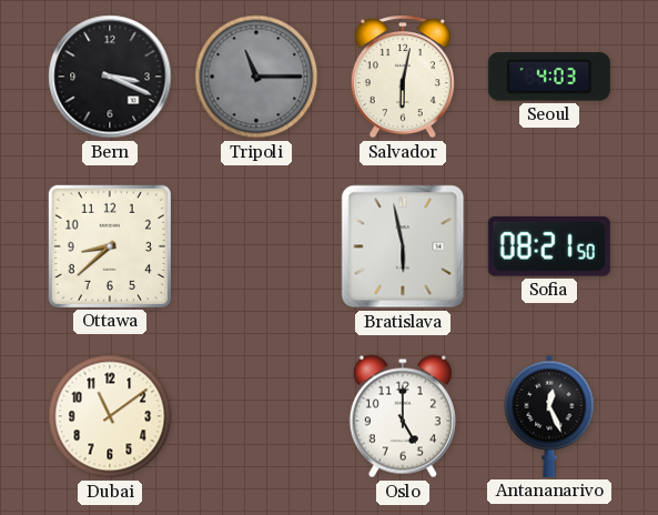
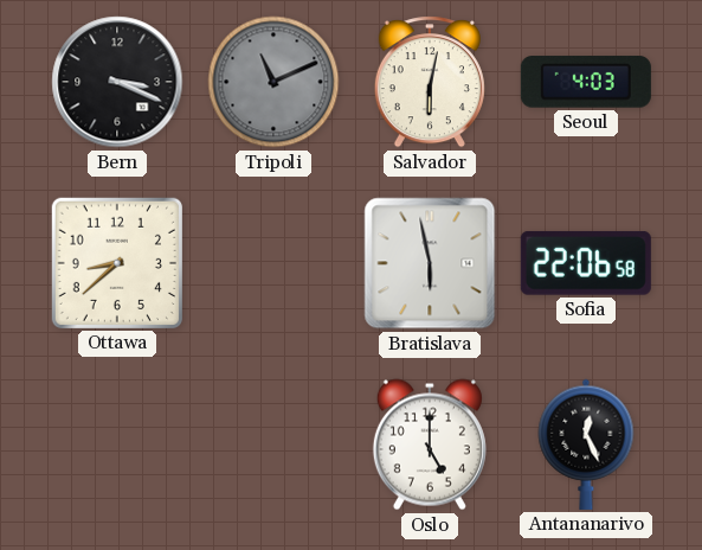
Tripoli: 11:15 -> 11:11 (273, 82)
Sofia: 08:21 -> 22:06 (586, 263)
Dubai: 11:09 -> none (110, 416)
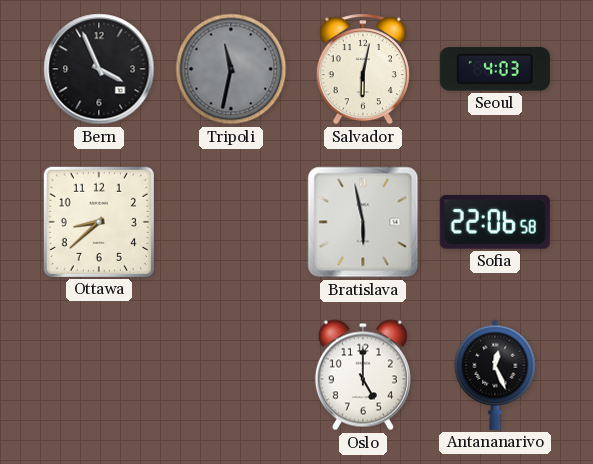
Bern: 3:19 -> 3:56 (99, 69)
Tripoli: 11:11 -> 11:32 (231, 69)
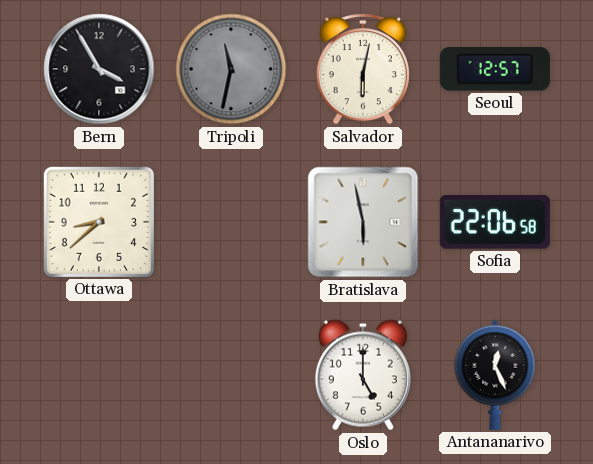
Bern: 3:56 -> 3:55 (99, 69)
Seoul: 4:03 -> 12:57 (495, 69)
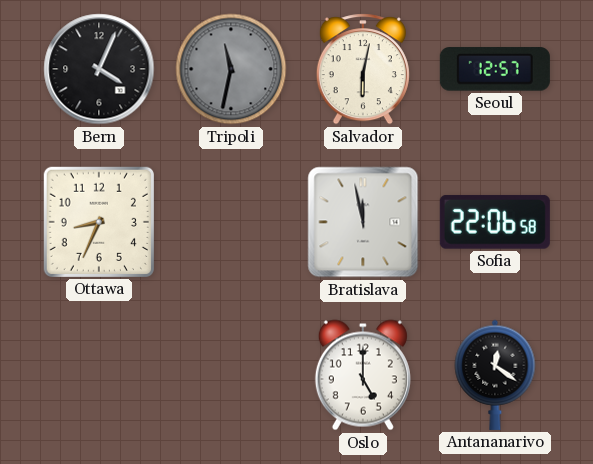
Bern: 3:55 -> 4:04 (99, 69)
Ottawa: 8:38 -> 8:34 (99, 222)
Bratislava: 5:58 -> 11:58 (363, 222)
Antananarivo: 12:26 -> 12:21 (495, 375)
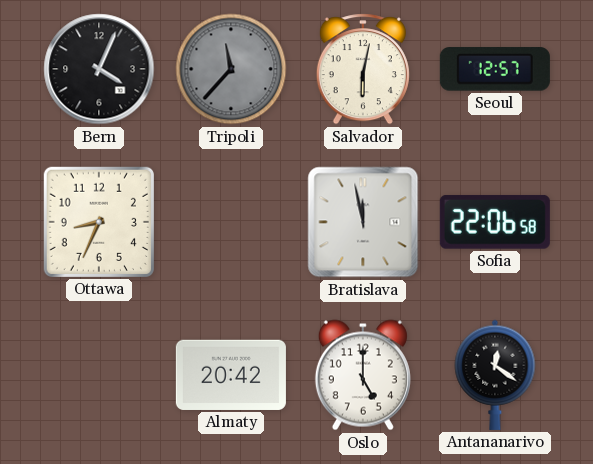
Tripoli: 11:32 -> 11:37 (231, 69)
Almaty: none -> 20:42 (231, 375)
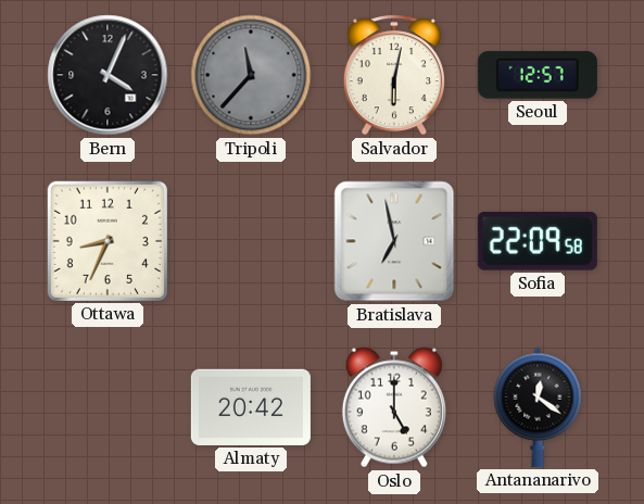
Bratislava: 11:58 -> 6:58 (394, 241)
Sofia: 22:06 -> 22:09 (538, 241)
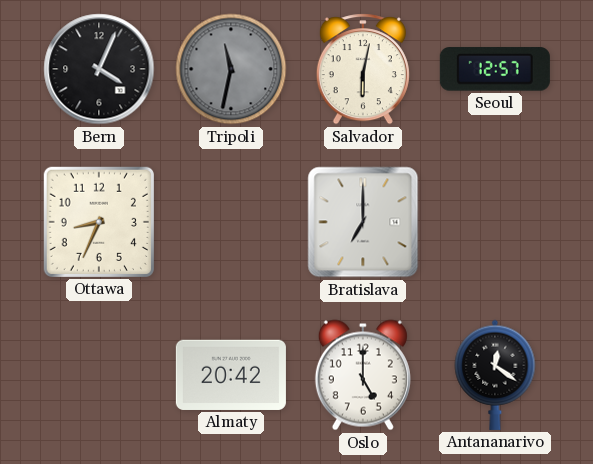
Tripoli: 11:37 -> 11:32 (231, 69)
Bratislava: 6:58 -> 7:00 (363, 222)
Sofia: 22:09 -> none (538, 241)
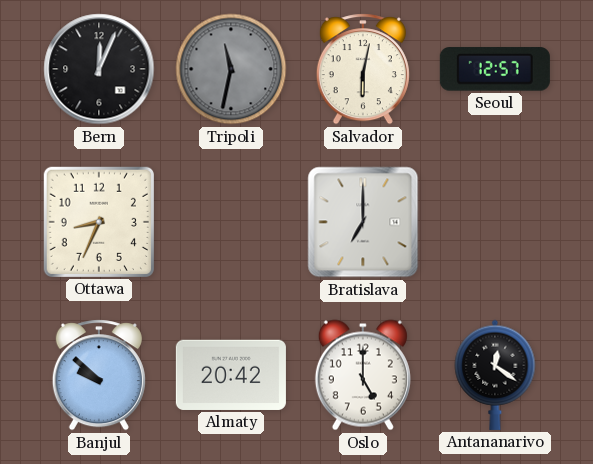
Bern: 4:04 -> 12:04 (99, 69)
Banjul: none -> 9:52 (99, 375)
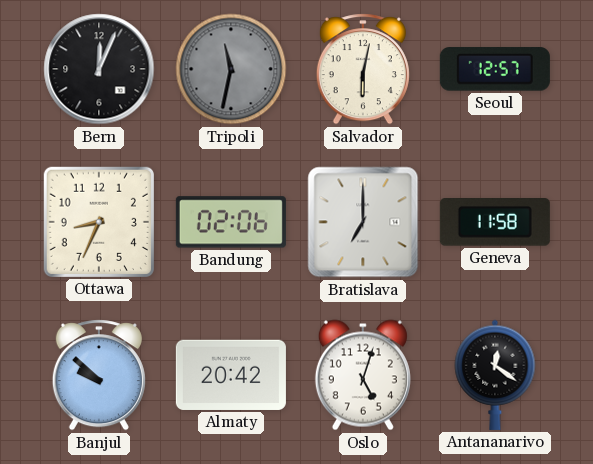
Bandung: none -> 02:06 (231, 222)
Geneva: none -> 11:58 (495, 223)
Oslo: 5:00 -> 5:03 (363, 375)
